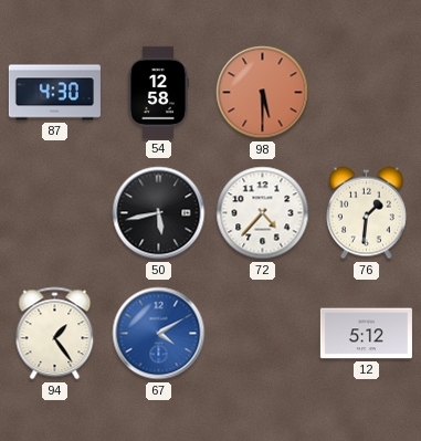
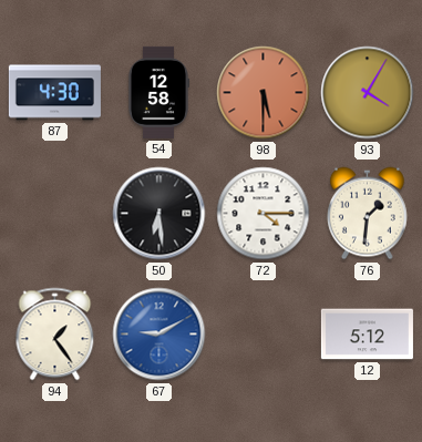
93: none -> 4:05 (368, 93)
50: 5:43 -> 6:29 (159, 214)
72: 4:37 -> 4:15 (264, 214)
67: 4:10 -> 9:10 (159, 335)
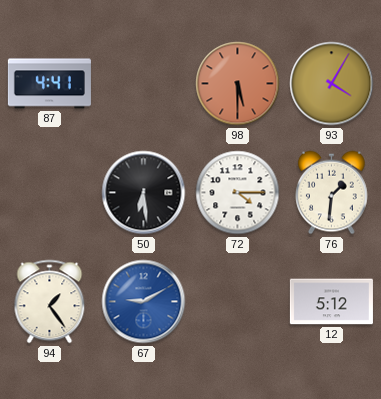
87: 4:30 -> 4:41 (49, 84)
54: 12:58 -> none (157, 92)
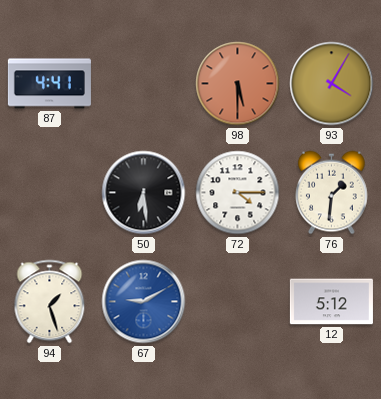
94: 1:24 -> 1:27 (50, 302)
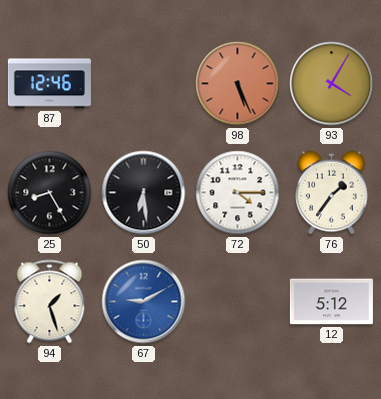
87: 4:41 -> 12:46 (49, 84)
98: 5:30 -> 5:26 (238, 84)
25: none -> 8:25 (50, 193)
76: 1:31 -> 1:36 (331, 193)
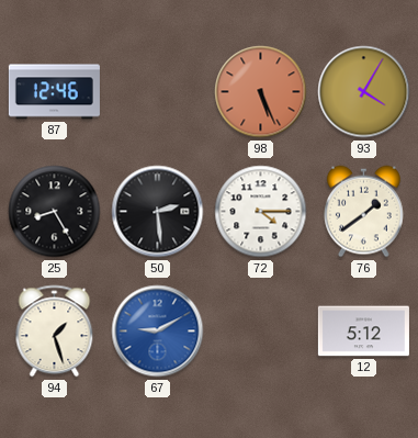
50: 6:29 -> 2:29 (158, 212)
76: 1:36 -> 1:39 (363, 212)
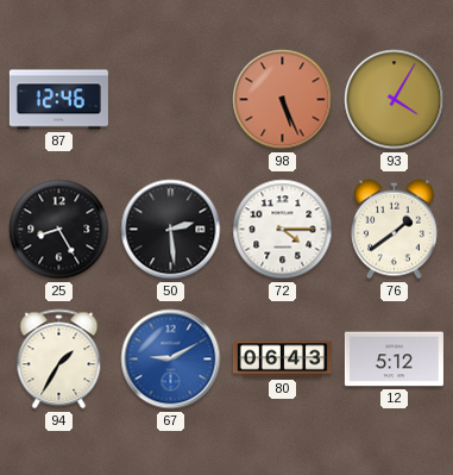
94: 1:27 -> 1:35 (59, 360)
80: none -> 06:43 (282, 360)
